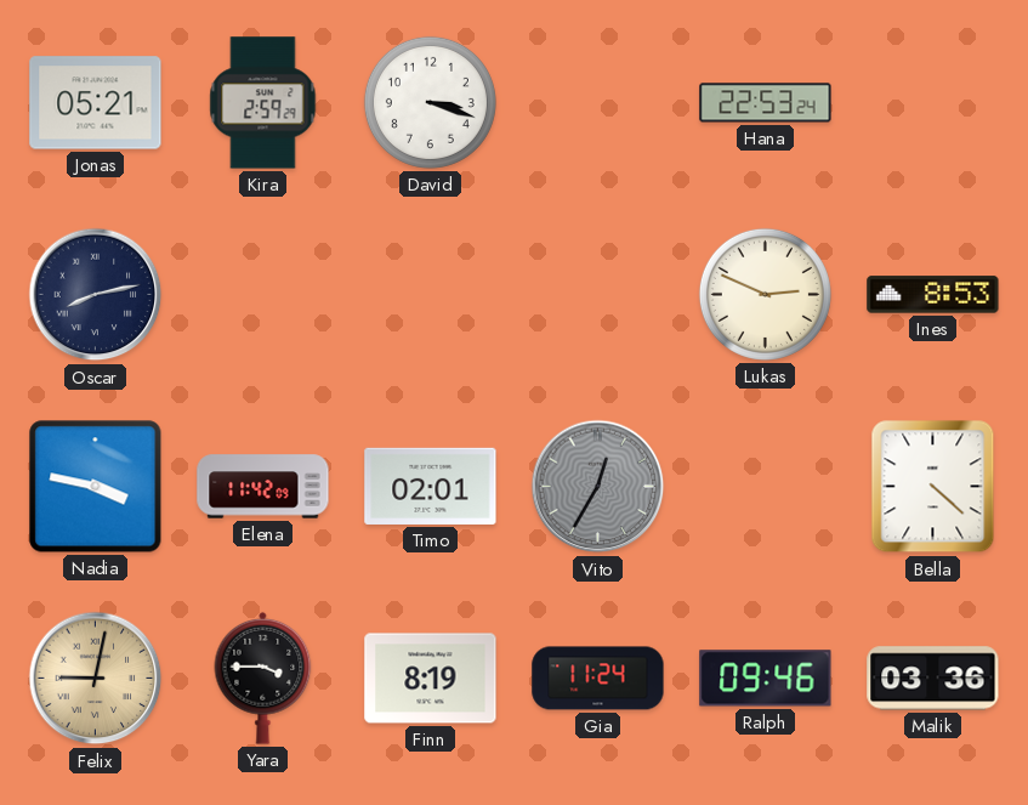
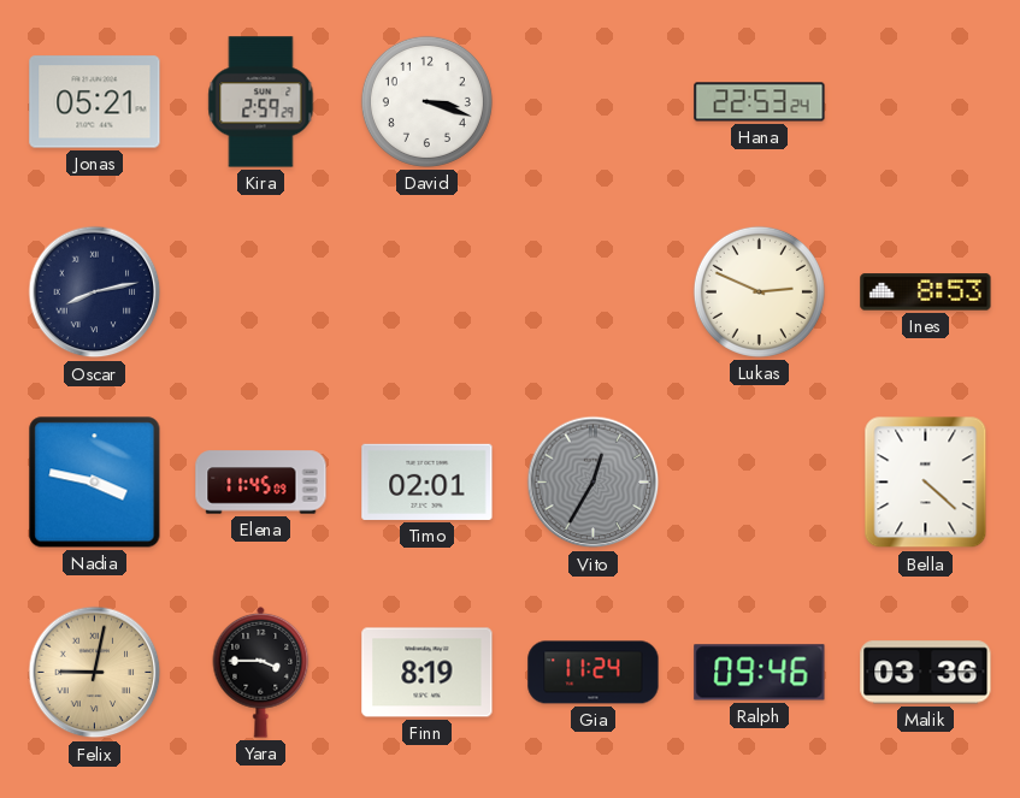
Elena: 11:42 -> 11:45 (261, 483)
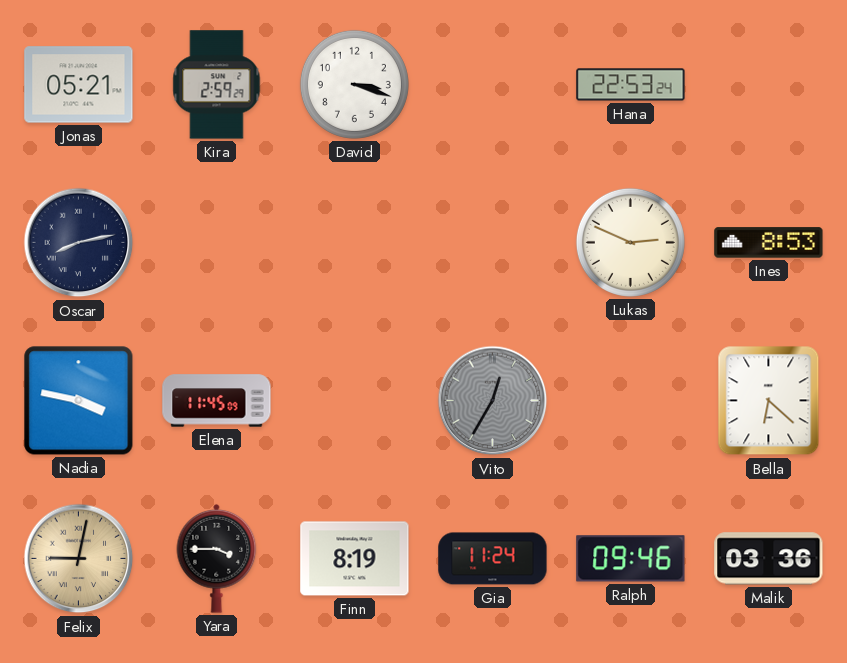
Timo: 02:01 -> none (428, 481)
Bella: 4:22 -> 6:22 (769, 401)
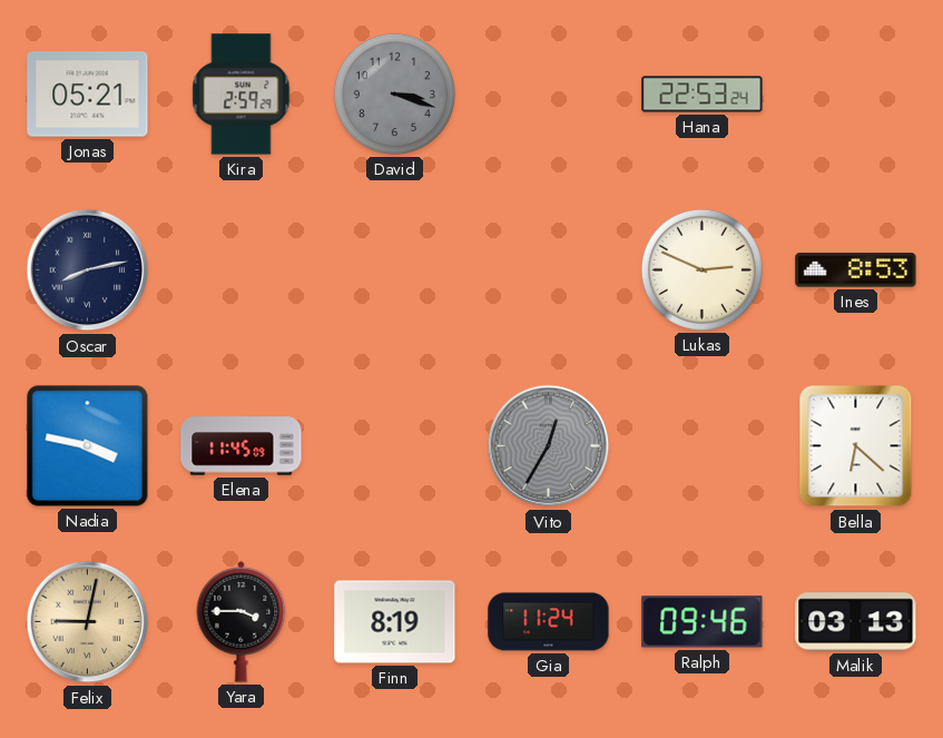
David dial: white -> grey (394, 94)
Malik: 03:36 -> 03:13 (856, 622)
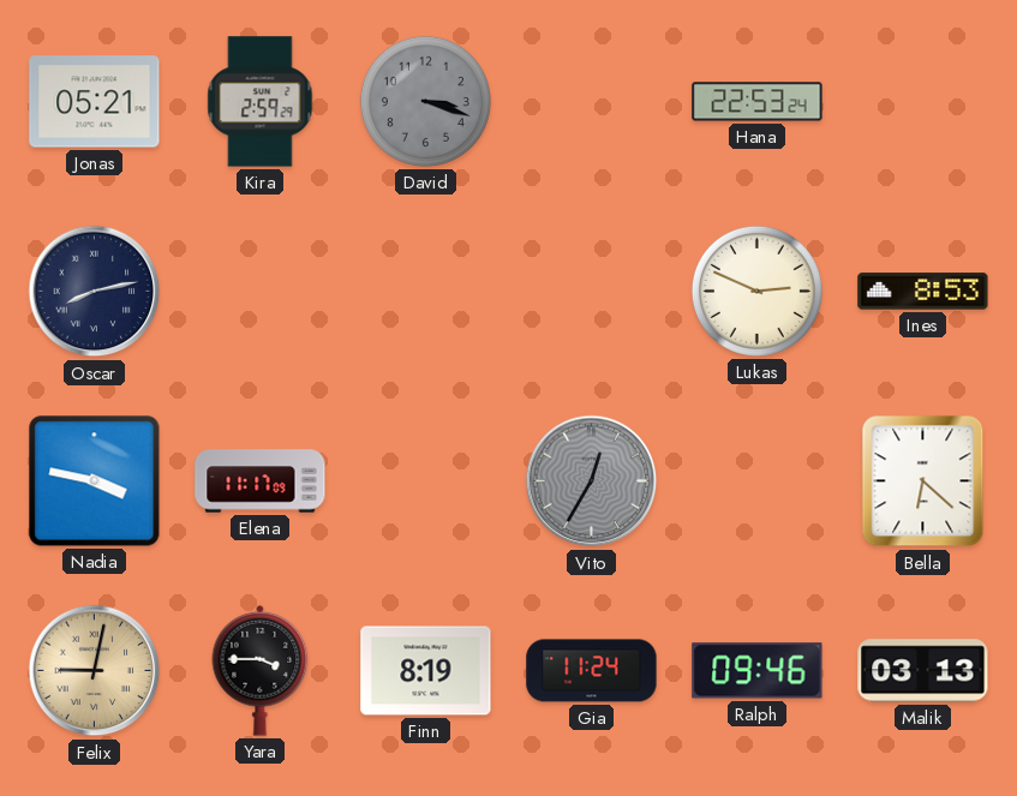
Elena: 11:45 -> 11:17 (261, 481)
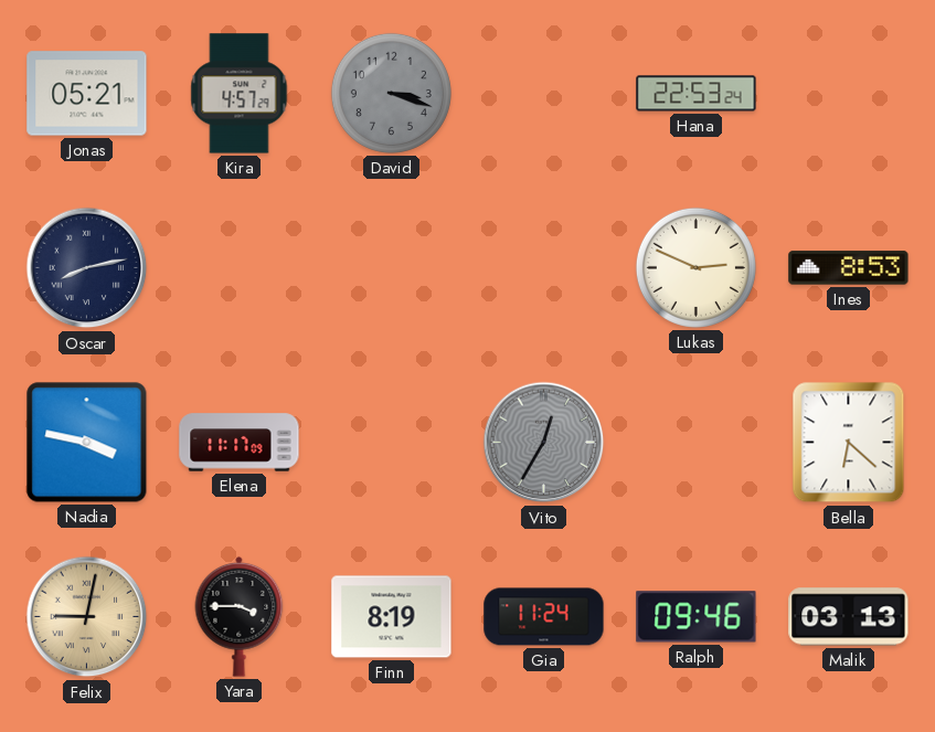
Kira: 2:59 -> 4:57 (240, 94)
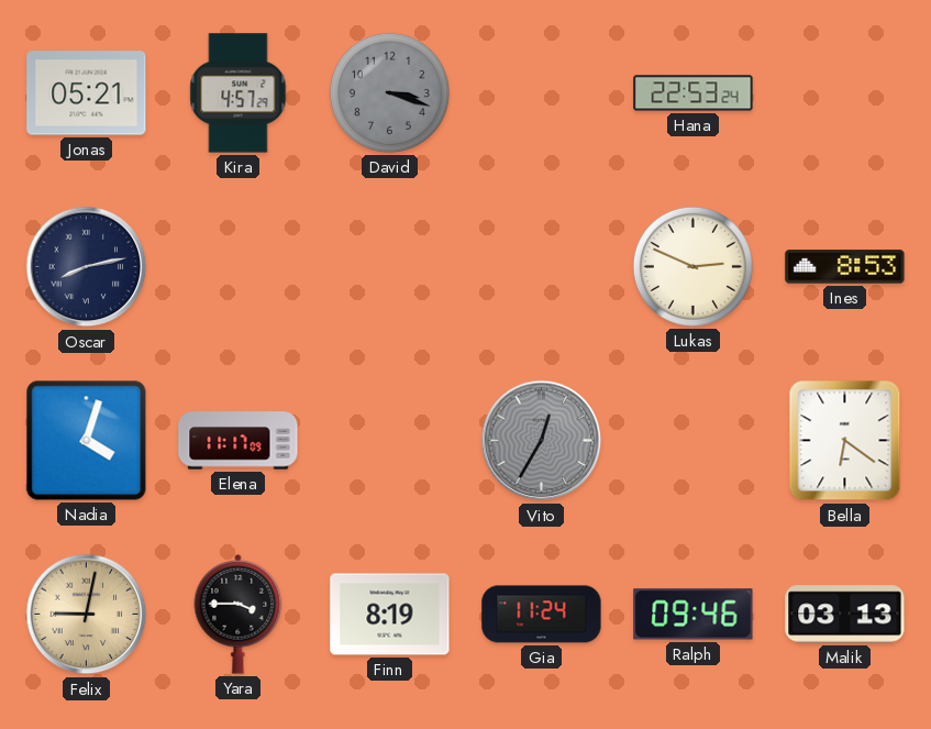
Nadia: 3:47 -> 4:03 (87, 441)
Bella: 6:22 -> 6:21 (845, 441)
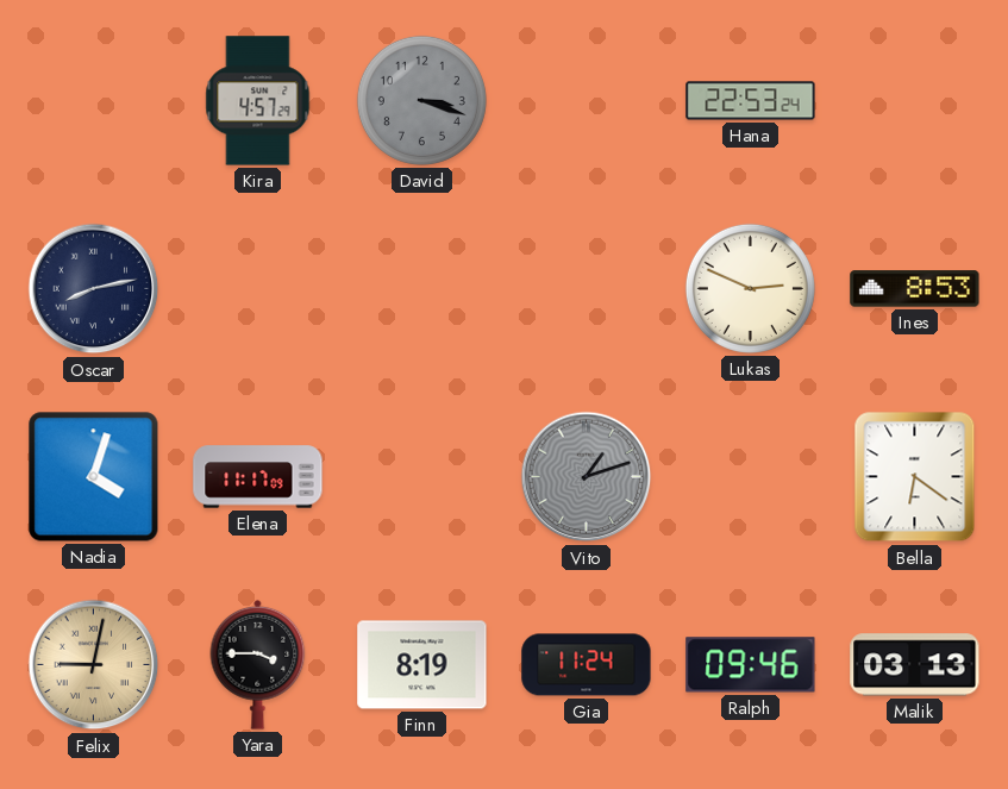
Jonas: 05:21 -> none (87, 93)
Vito: 12:35 -> 1:12 (587, 477)
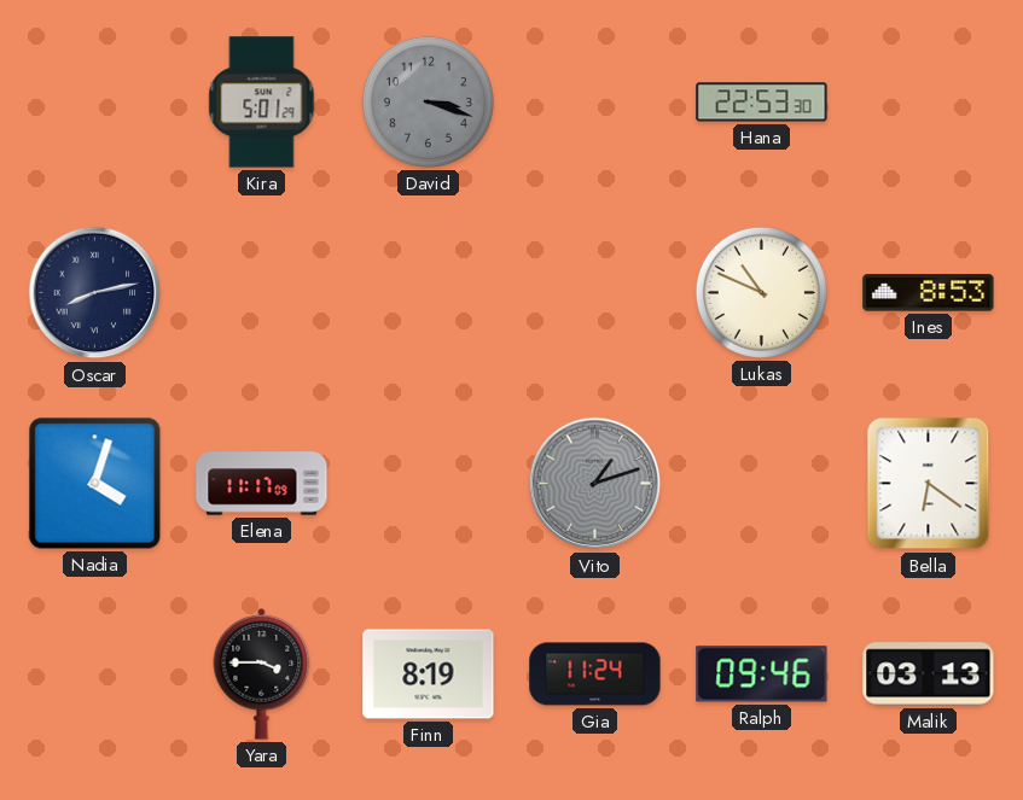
Kira: 4:57 -> 5:01 (262, 103)
Hana: 22:53:24 -> 22:53:30 (762, 103)
Lukas: 2:49 -> 10:49 (761, 292)
Felix: 9:02 -> none (94, 665)
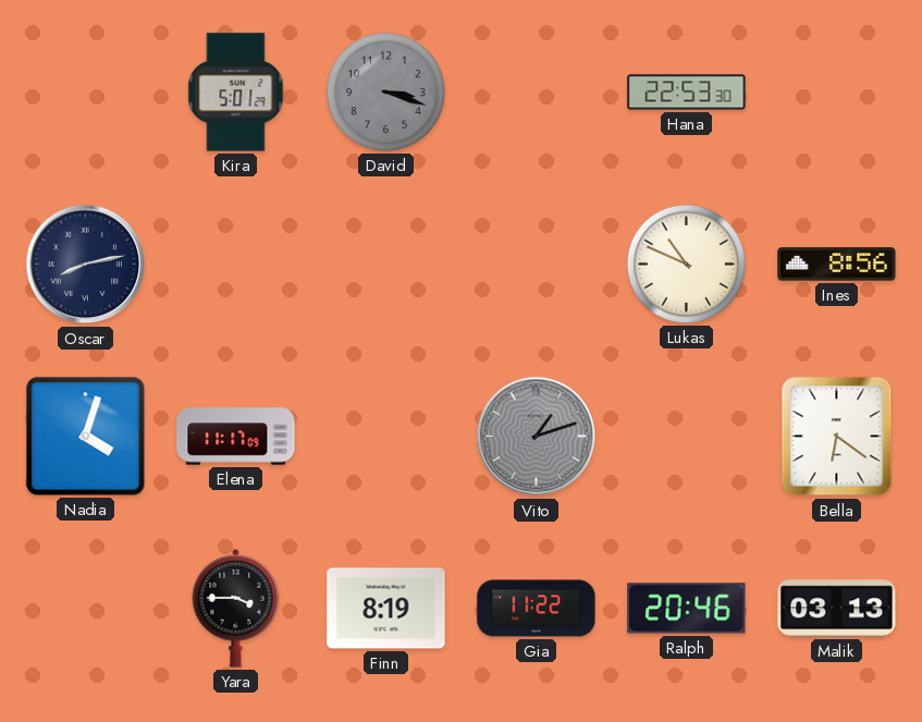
Ines: 8:53 -> 8:56 (837, 265)
Gia: 11:24 -> 11:22 (537, 609)
Ralph: 09:46 -> 20:46 (687, 609)
